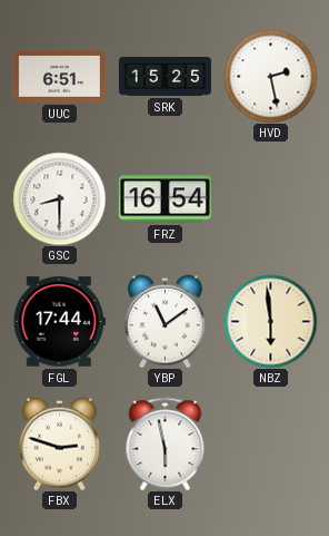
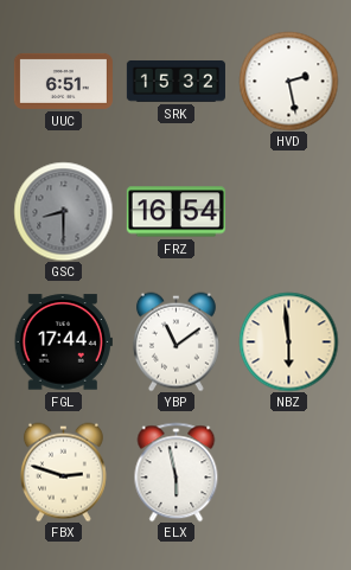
SRK: 15:25 -> 15:32 (175, 82)
GSC dial: white -> grey (63, 211)
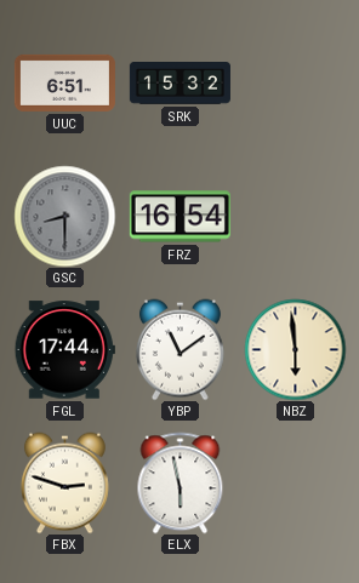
HVD: 2:28 -> none (288, 81)
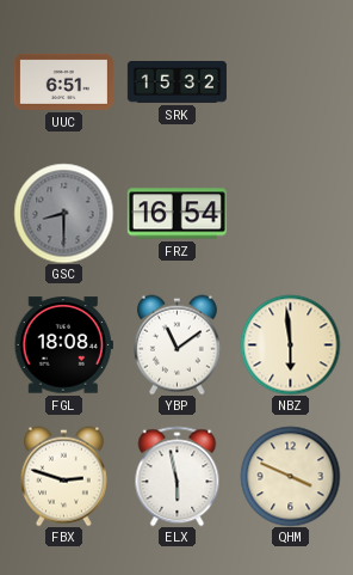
FGL: 17:44 -> 18:08 (63, 345)
QHM: none -> 3:49 (290, 476)
